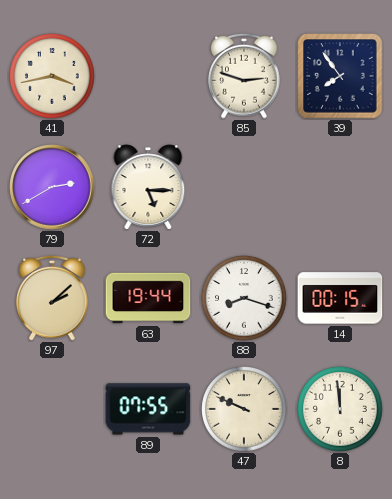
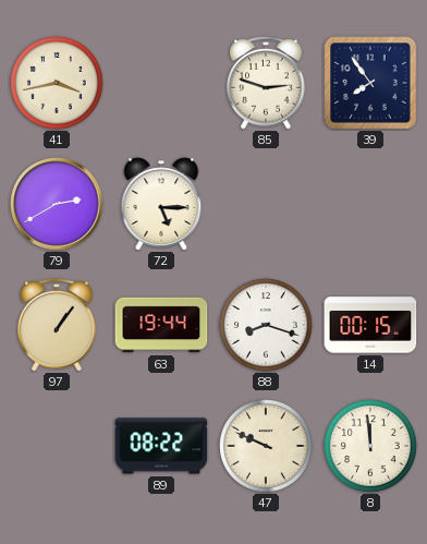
97: 2:08 -> 1:06 (57, 325)
89: 07:55 -> 08:22 (161, 446)
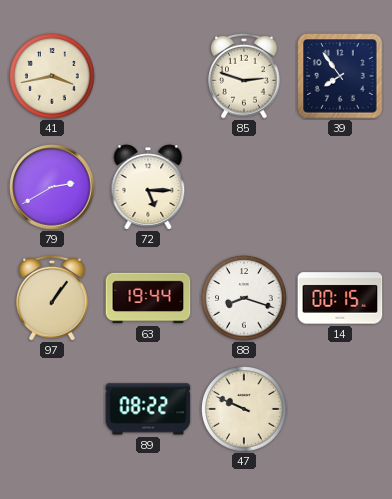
8: 11:59 -> none (370, 446)
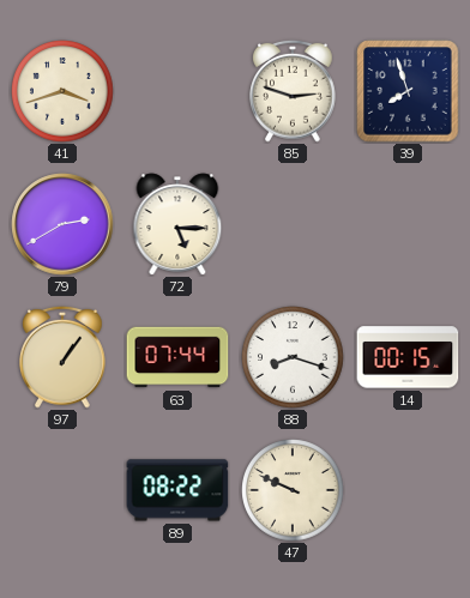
41: 3:43 -> 3:42 (62, 91)
39: 7:54 -> 7:57 (408, 91)
63: 19:44 -> 07:44 (177, 357)
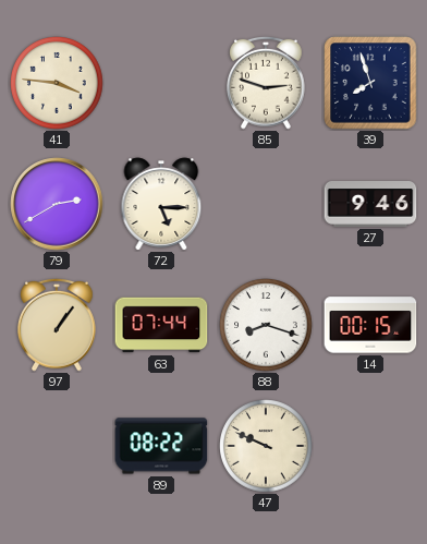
41: 3:42 -> 3:46 (57, 83)
27: none -> 9:46 (370, 205)
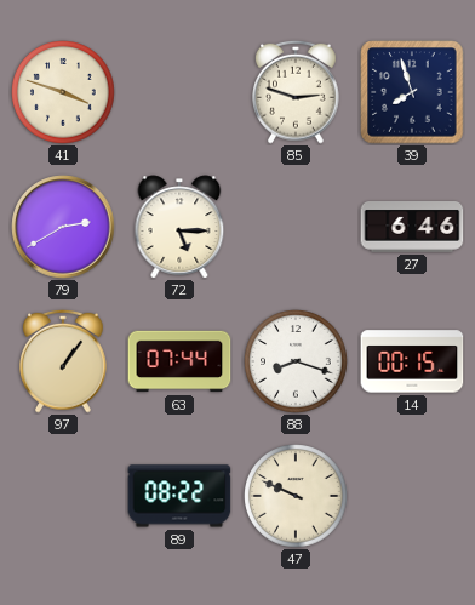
41: 3:46 -> 3:48 (63, 92)
27: 9:46 -> 6:46 (412, 228)
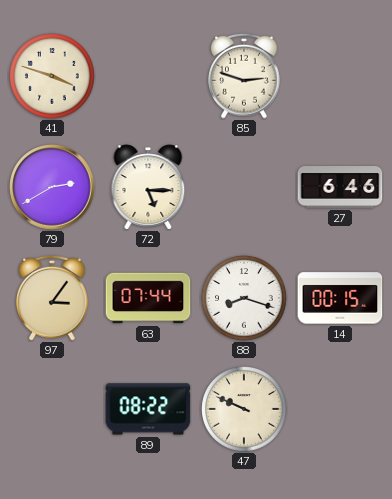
39: 7:57 -> none (412, 92)
97: 1:06 -> 3:06 (52, 298)
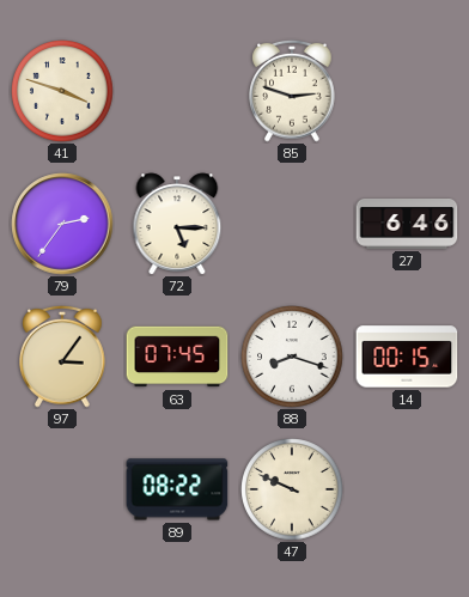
79: 2:40 -> 2:36 (62, 224)
63: 07:44 -> 07:45 (177, 357)
